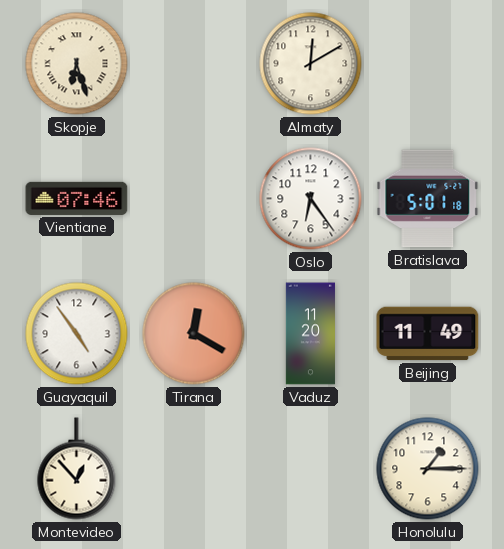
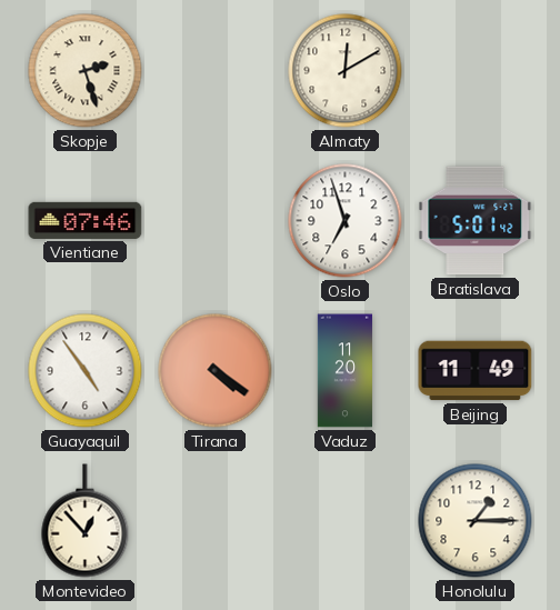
Skopje: 6:27 -> 2:27 (86, 71)
Oslo: 6:24 -> 6:57 (346, 221)
Bratislava: 5:01:18 -> 5:01:42 (476, 221)
Tirana: 12:20 -> 4:21 (216, 371)
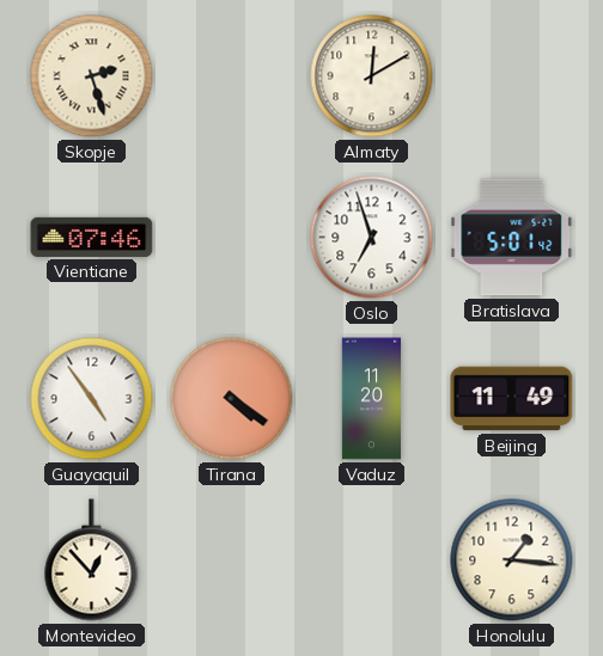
Honolulu: 1:15 -> 1:16 (512, 560)
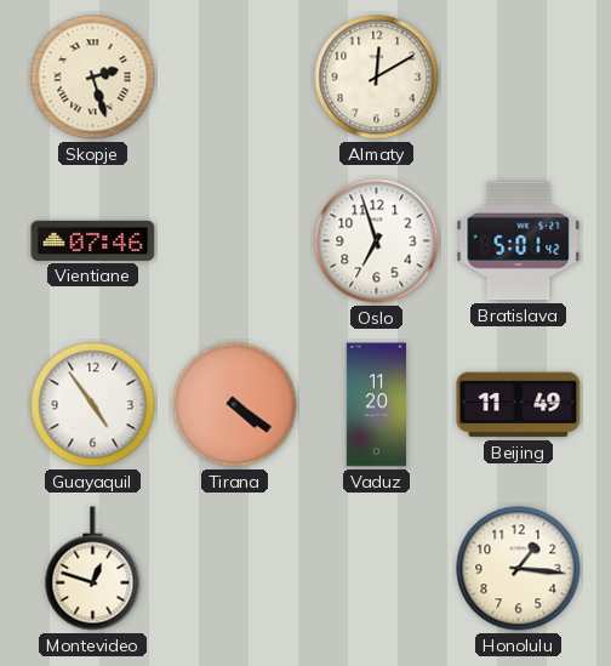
Montevideo: 12:53 -> 12:48 (93, 569)
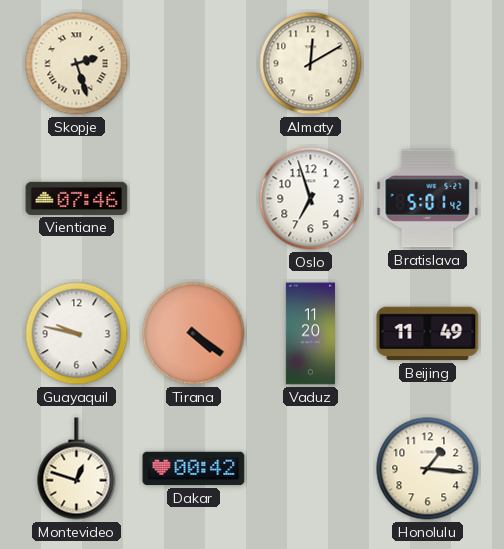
Guayaquil: 4:54 -> 9:47 (77, 334)
Dakar: none -> 00:42 (194, 469)
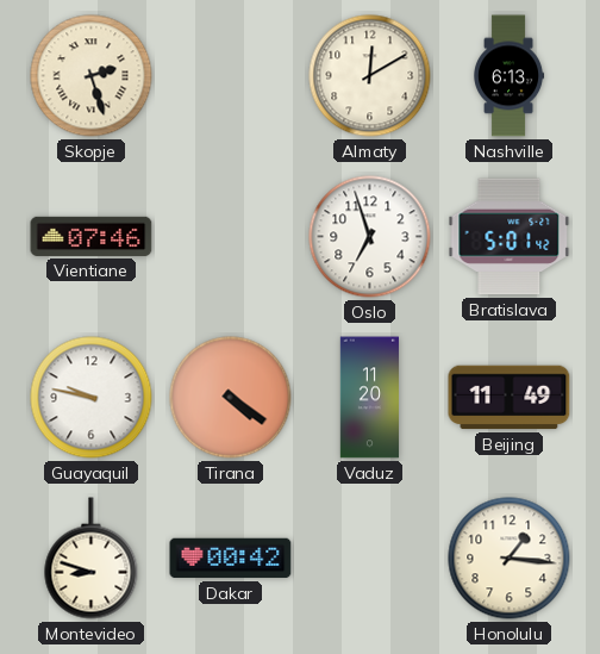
Nashville: none -> 6:13 (510, 76)
Montevideo: 12:48 -> 8:48 (92, 559)
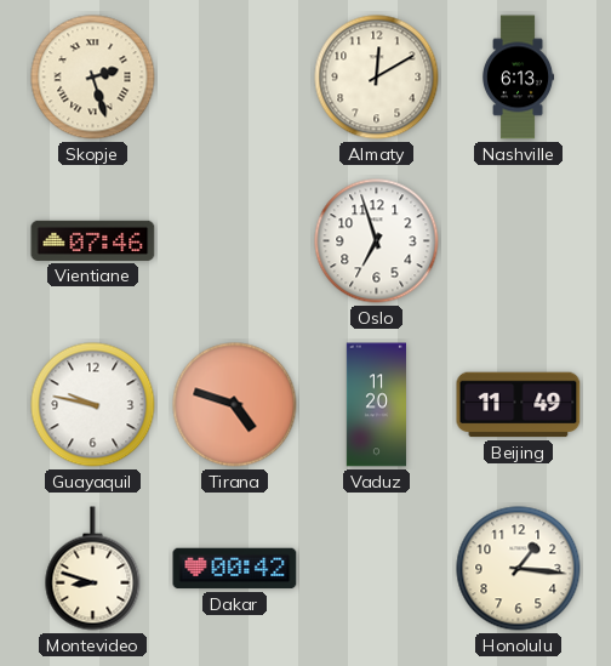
Bratislava: 5:01 -> none (510, 237)
Tirana: 4:21 -> 4:48 (235, 405)
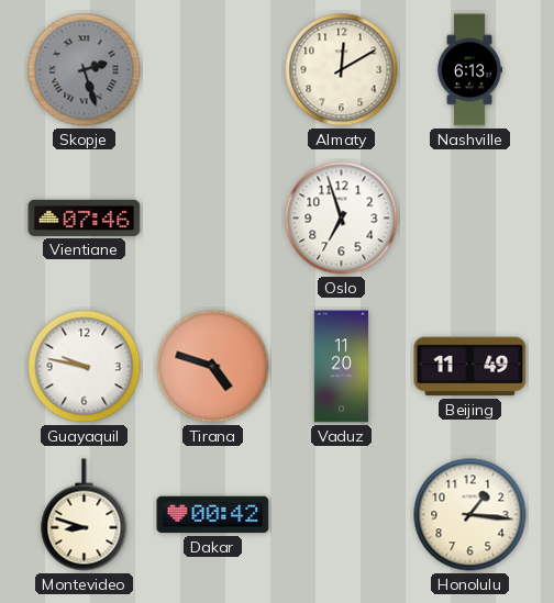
Skopje dial: cream -> grey (85, 70)
